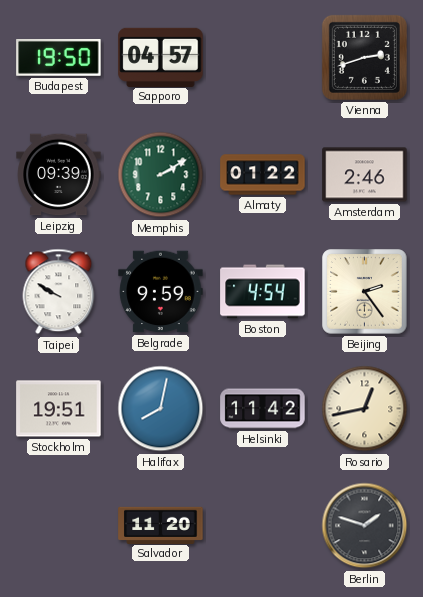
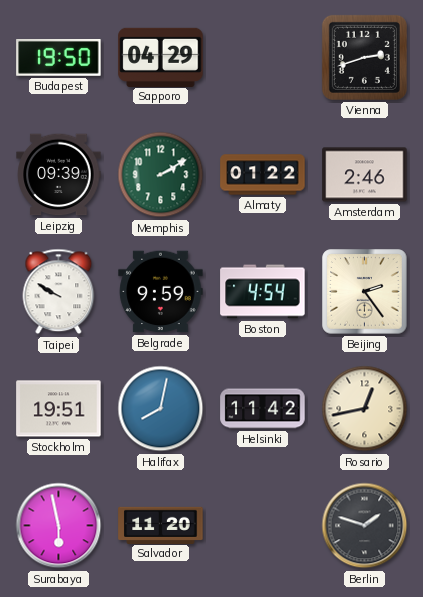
Sapporo: 04:57 -> 04:29 (161, 57)
Surabaya: none -> 5:58 (59, 526)
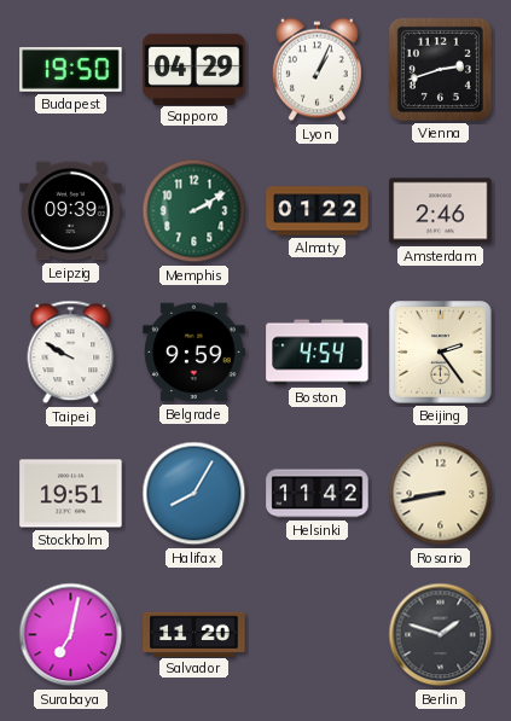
Lyon: none -> 1:04 (317, 70)
Halifax: 8:02 -> 8:05 (194, 494)
Rosario: 12:43 -> 8:43 (441, 494)
Surabaya: 5:58 -> 7:02 (71, 635)
